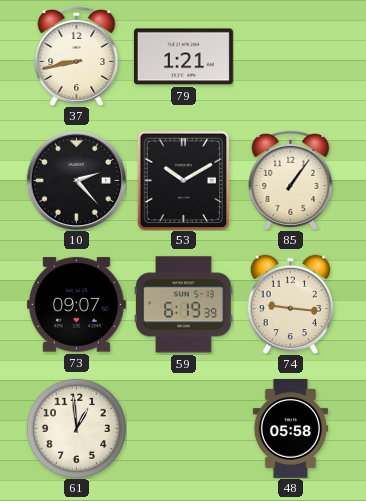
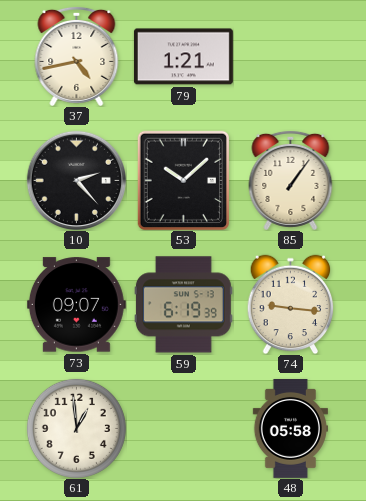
37: 8:43 -> 4:43 (77, 56)
53: 10:10 -> 10:08 (183, 180)
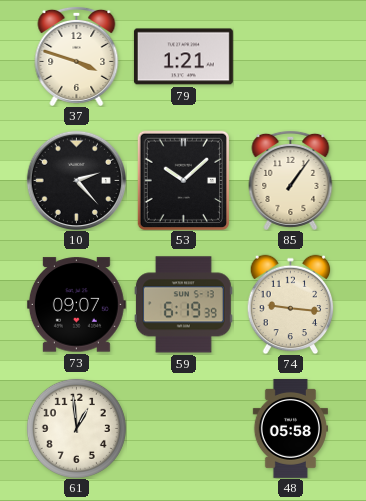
37: 4:43 -> 3:48 (77, 56)
